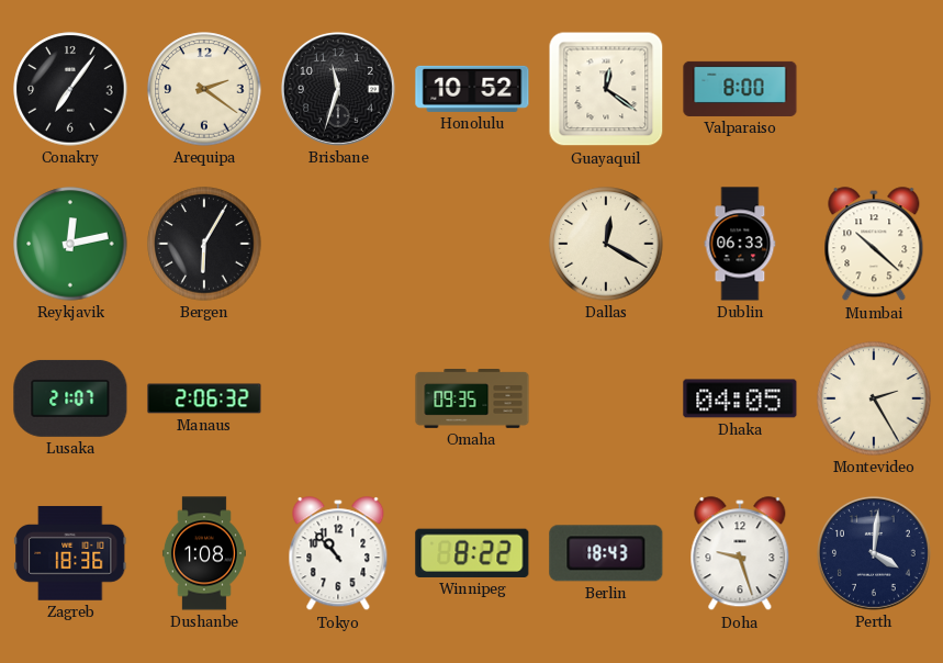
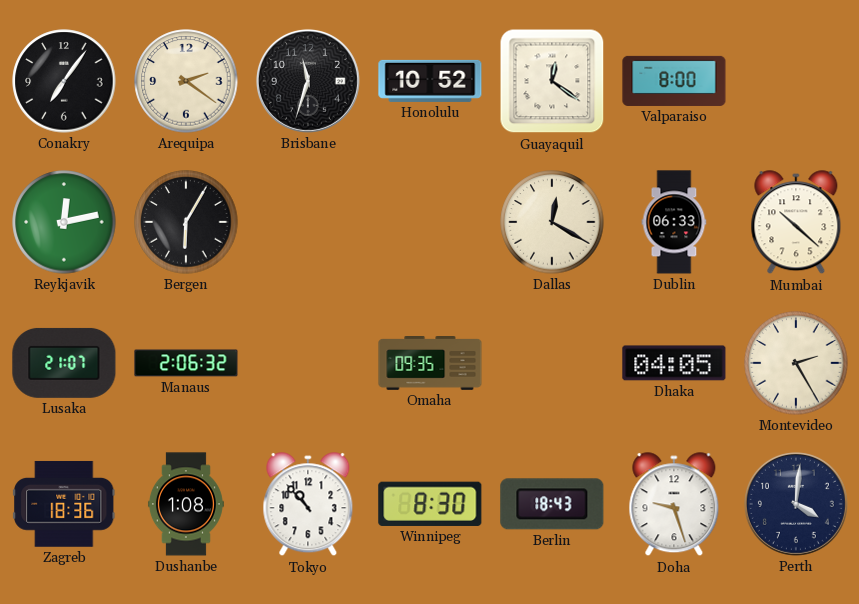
Winnipeg: 8:22 -> 8:30 (430, 504)
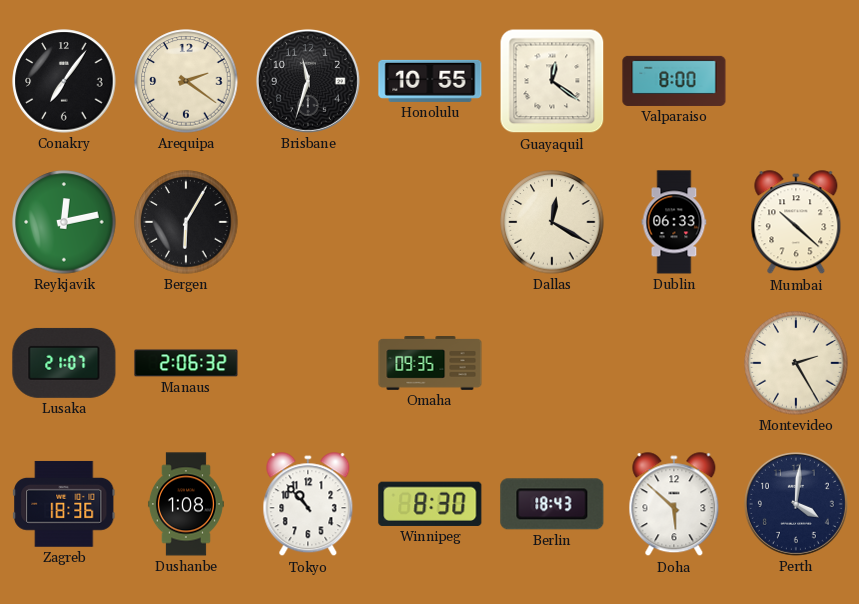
Honolulu: 10:52 -> 10:55 (430, 81)
Dhaka: 04:05 -> none (674, 363)
Doha: 9:27 -> 5:52 (674, 505)
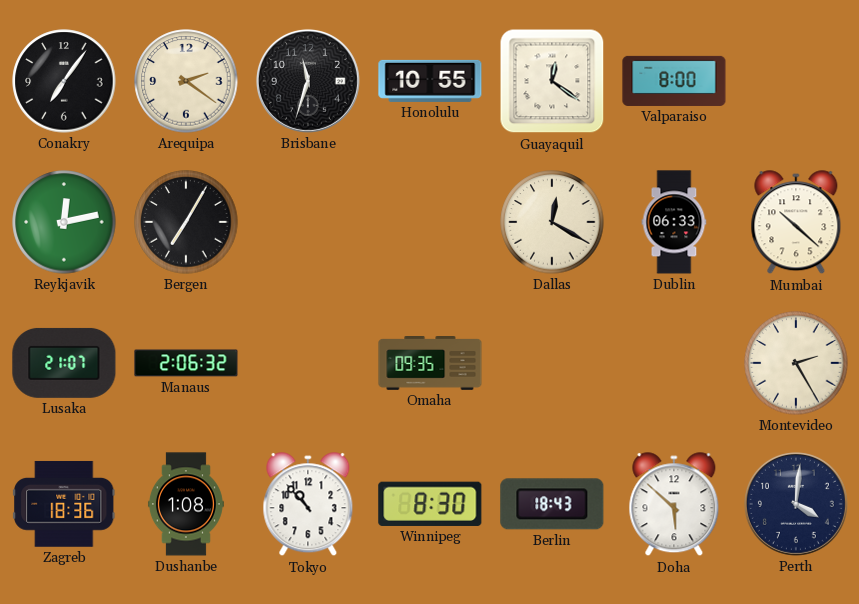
Bergen: 6:05 -> 7:05 (186, 222)
